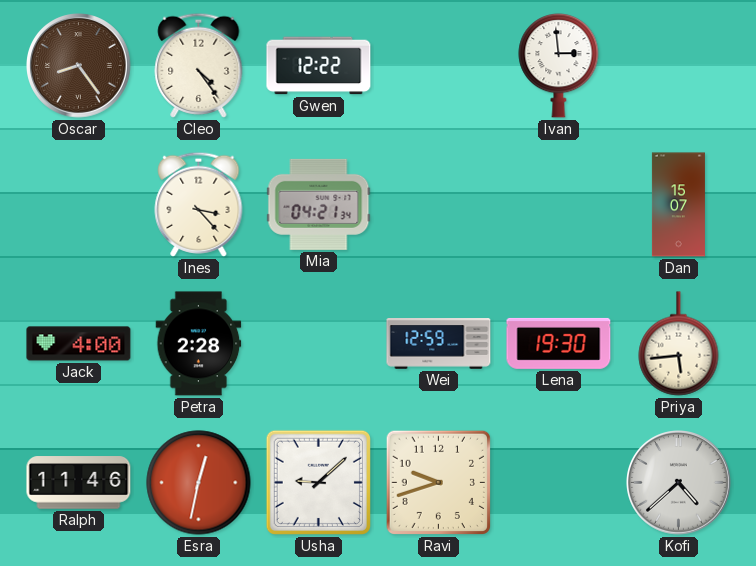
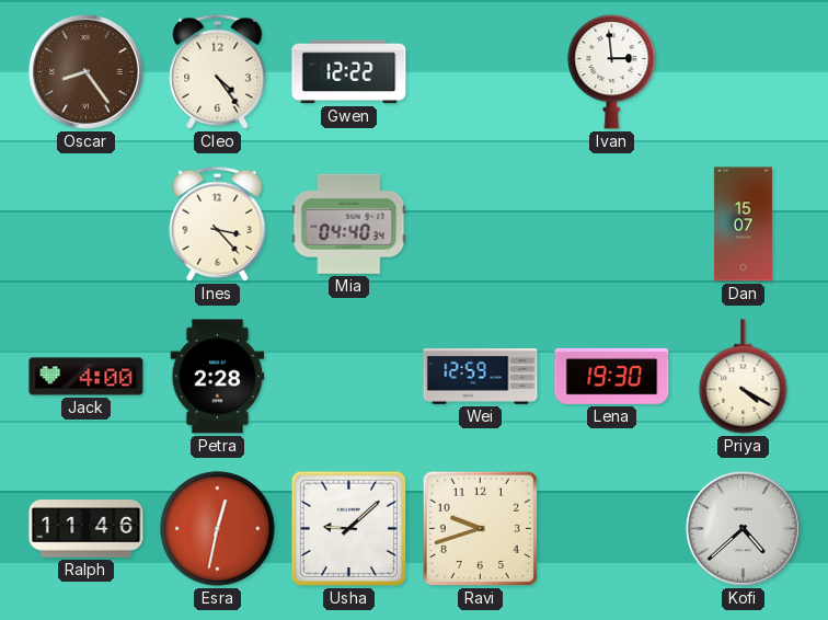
Mia: 04:21 -> 04:40 (349, 223)
Priya: 5:44 -> 4:20 (744, 377)
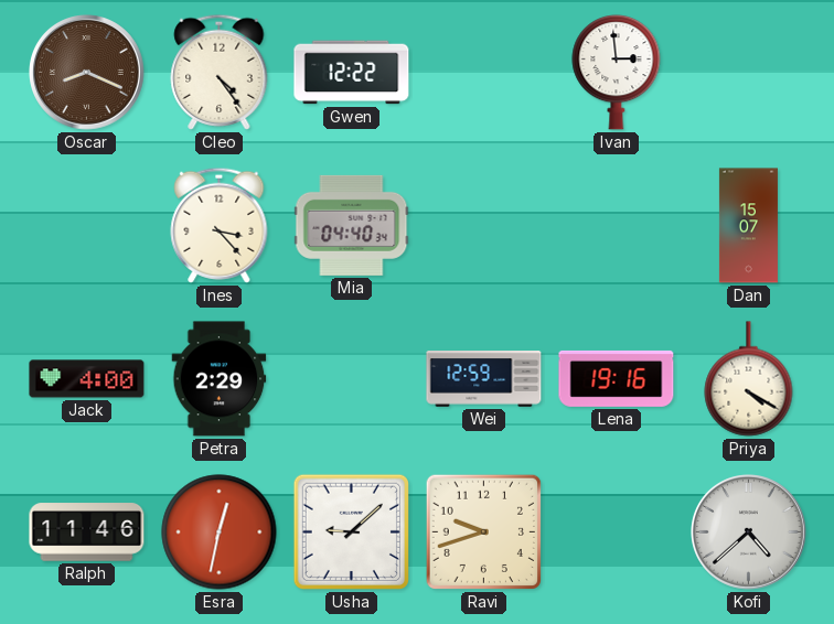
Oscar: 8:24 -> 8:19 (87, 73)
Petra: 2:28 -> 2:29 (220, 379)
Lena: 19:30 -> 19:16 (617, 378)
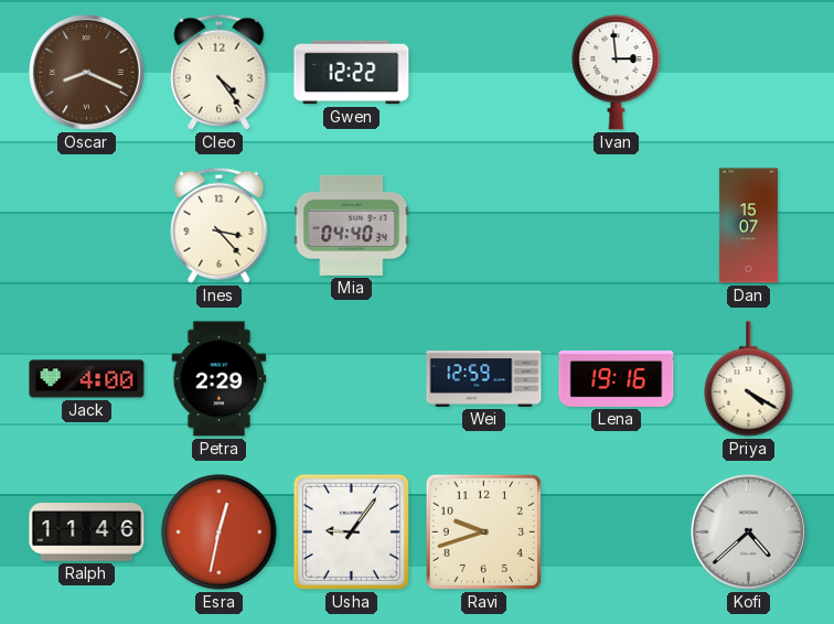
Usha: 9:08 -> 9:06 (351, 531)
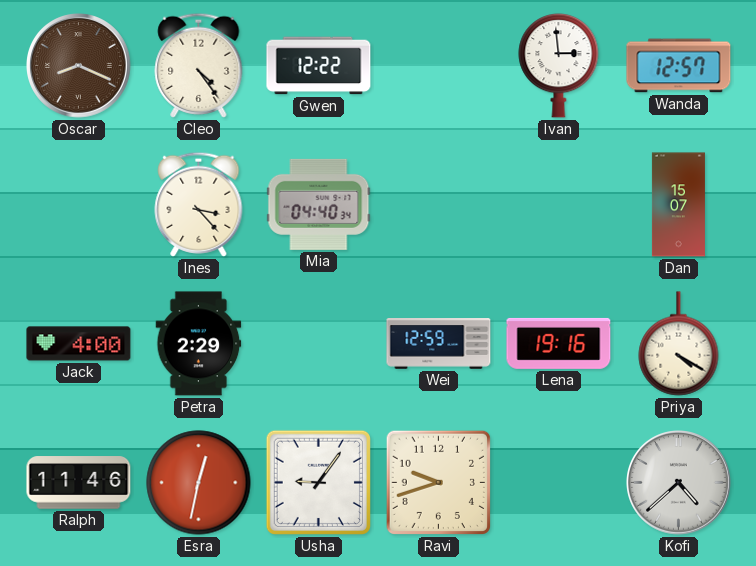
Wanda: none -> 12:57 (679, 66)
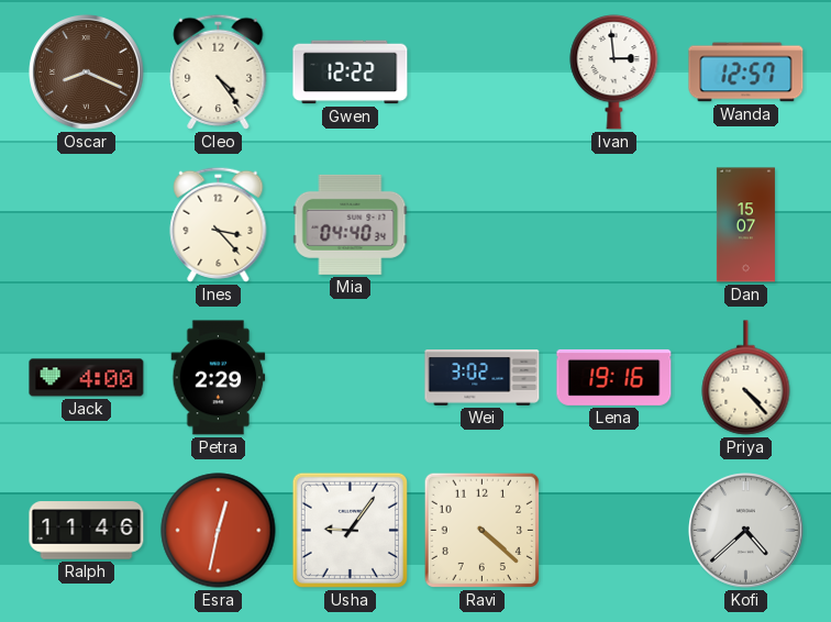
Wei: 12:59 -> 3:02 (483, 378)
Priya: 4:20 -> 4:23 (746, 378)
Ravi: 9:42 -> 4:22 (481, 530)
